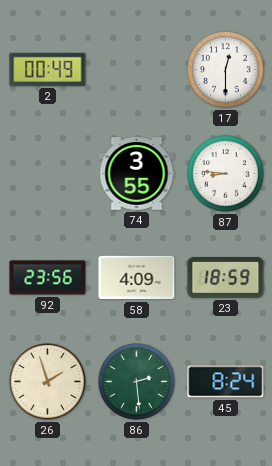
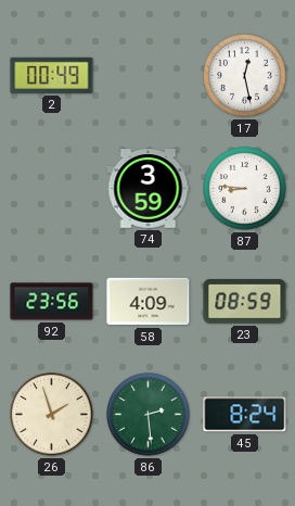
17: 12:30 -> 12:28 (245, 76)
74: 3:55 -> 3:59 (149, 189)
23: 18:59 -> 08:59 (245, 302)
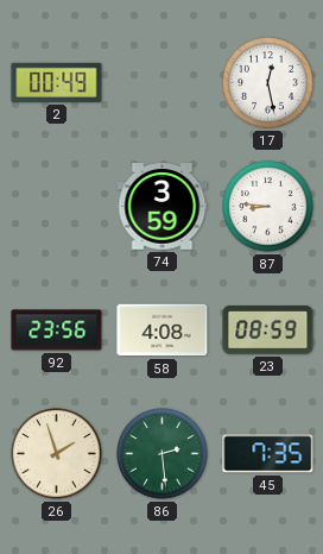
58: 4:09 -> 4:08 (163, 330)
45: 8:24 -> 7:35 (268, 454)
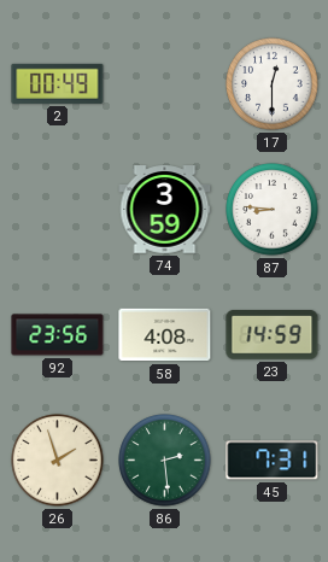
17: 12:28 -> 12:30 (273, 84)
23: 08:59 -> 14:59 (273, 335)
45: 7:35 -> 7:31 (273, 461)
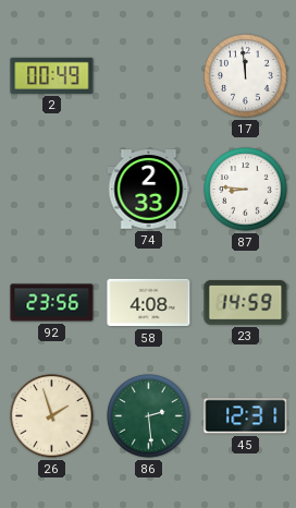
17: 12:30 -> 11:59 (246, 76)
74: 3:59 -> 2:33 (149, 190)
45: 7:31 -> 12:31 (246, 416)
